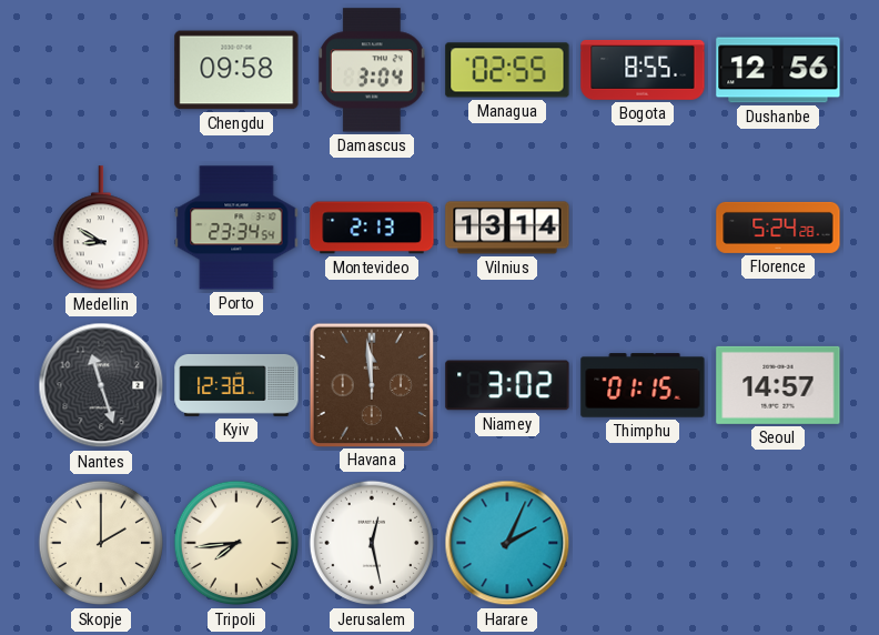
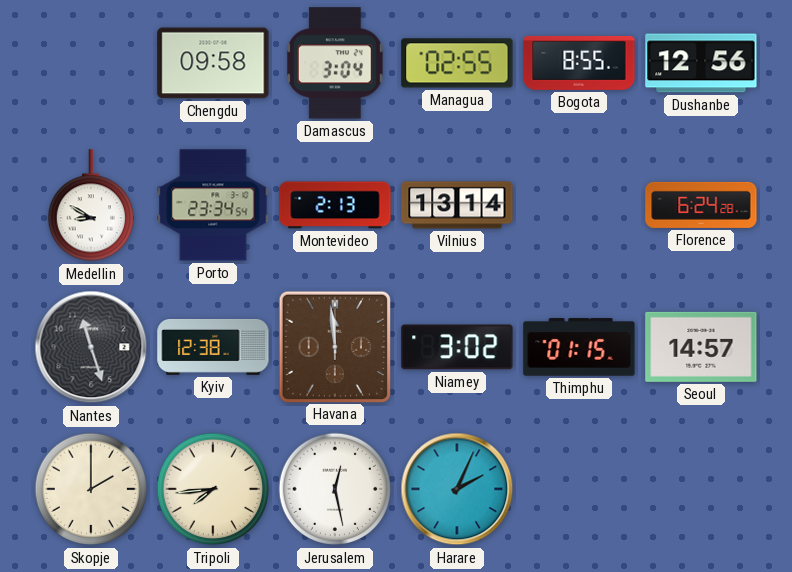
Florence: 5:24 -> 6:24 (701, 205)
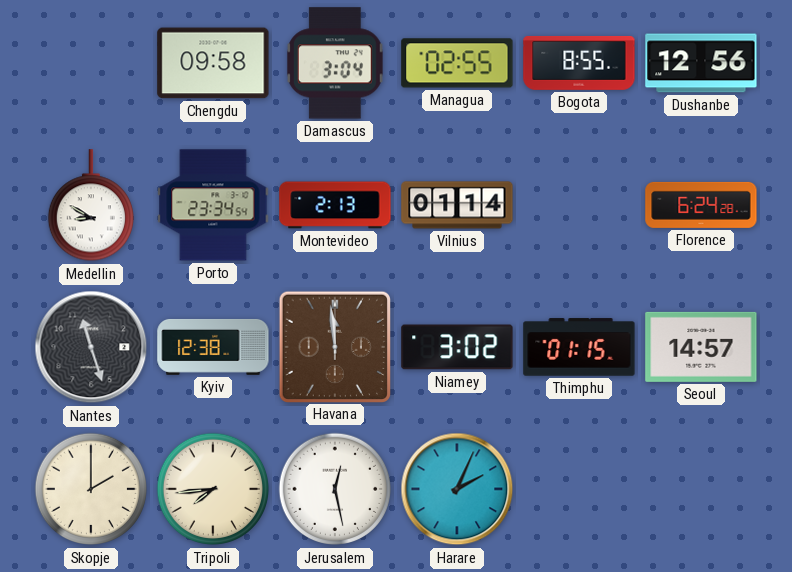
Vilnius: 13:14 -> 01:14 (457, 205)
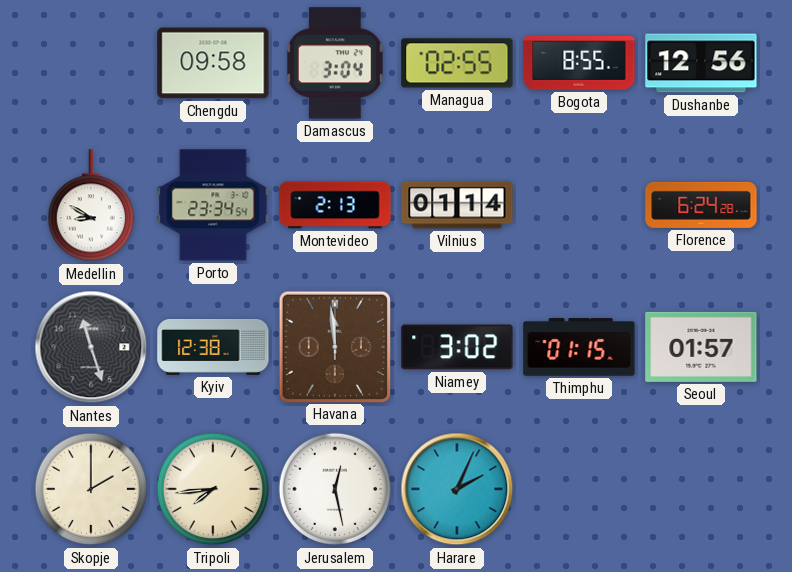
Seoul: 14:57 -> 01:57 (701, 347)
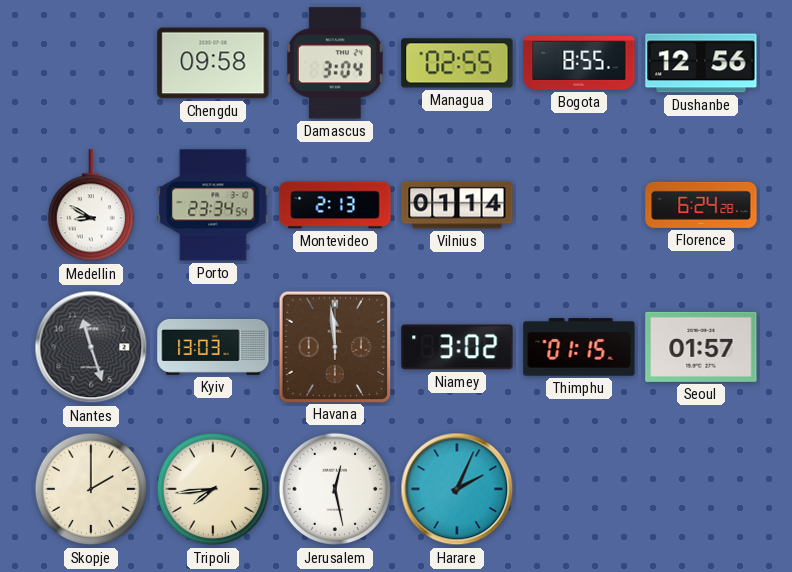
Kyiv: 12:38 -> 13:03 (213, 347)
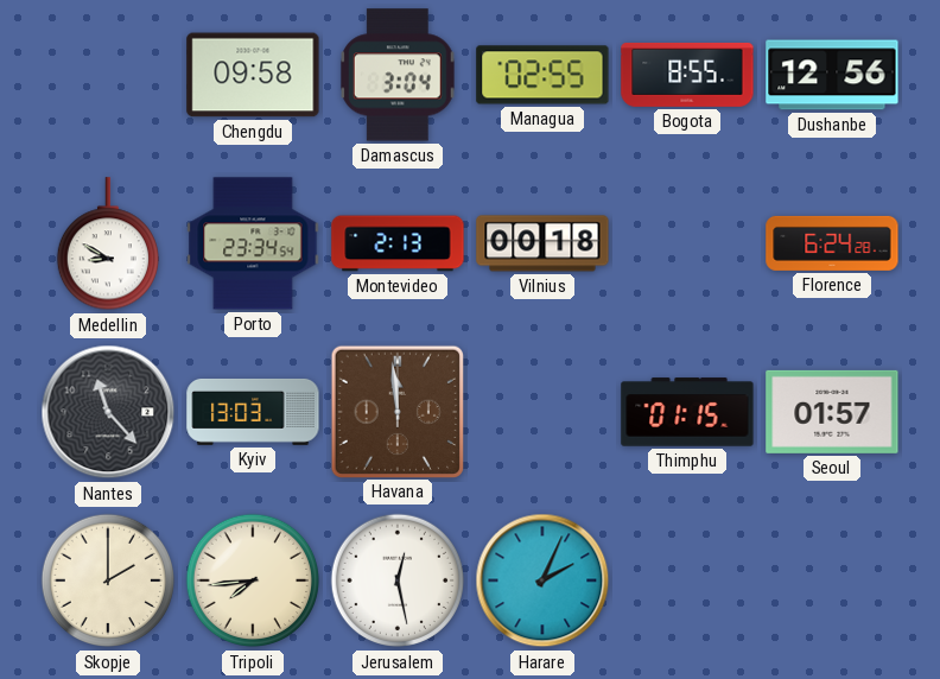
Vilnius: 01:14 -> 00:18 (542, 243)
Nantes: 11:27 -> 11:23 (108, 412)
Niamey: 3:02 -> none (457, 347)
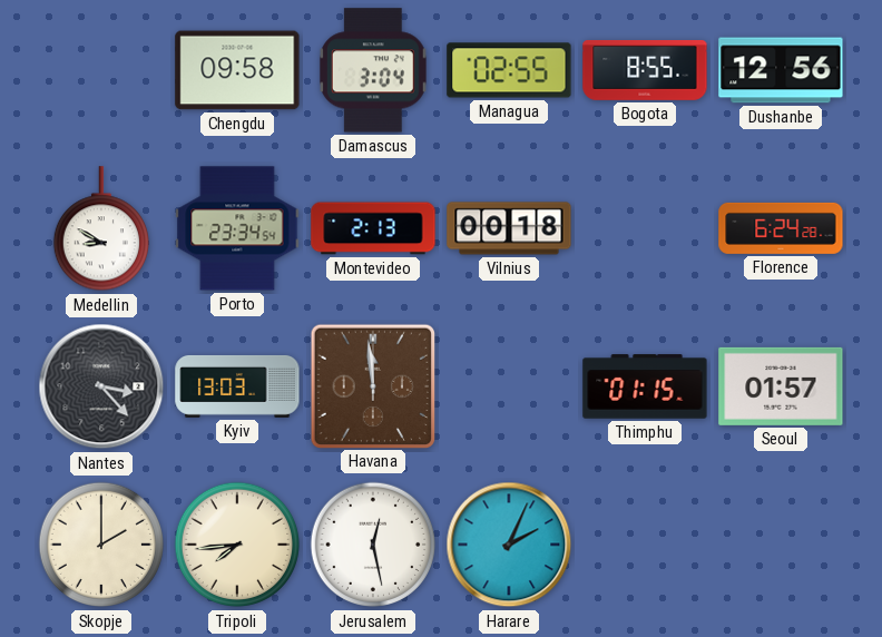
Nantes: 11:23 -> 3:23 (101, 386)
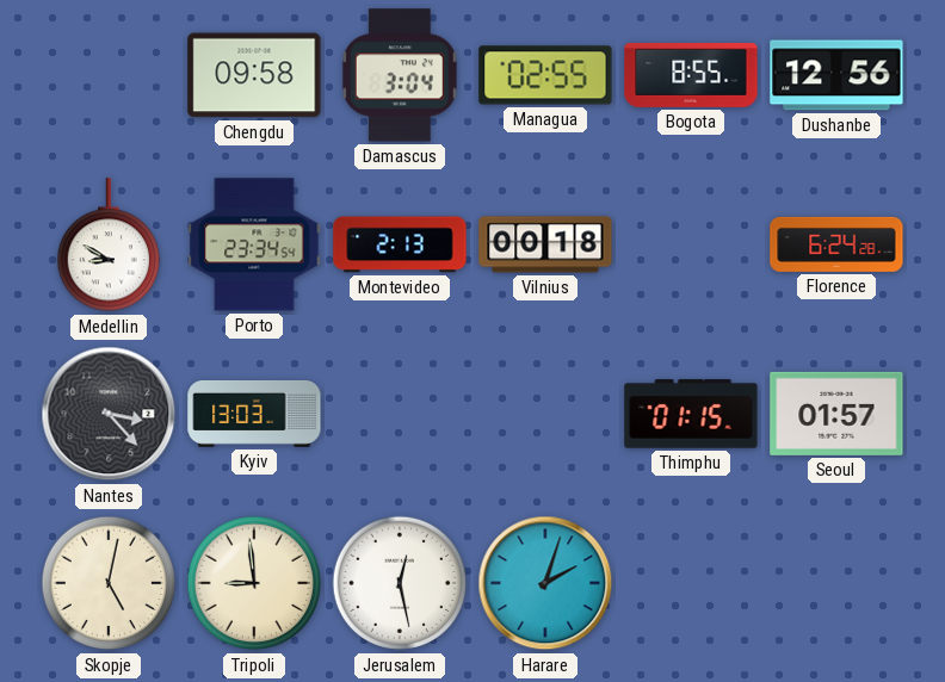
Havana: 11:59 -> none (372, 385)
Skopje: 2:00 -> 5:02 (109, 583)
Tripoli: 7:44 -> 8:59 (254, 583)
Harare: 2:04 -> 2:03 (545, 583)
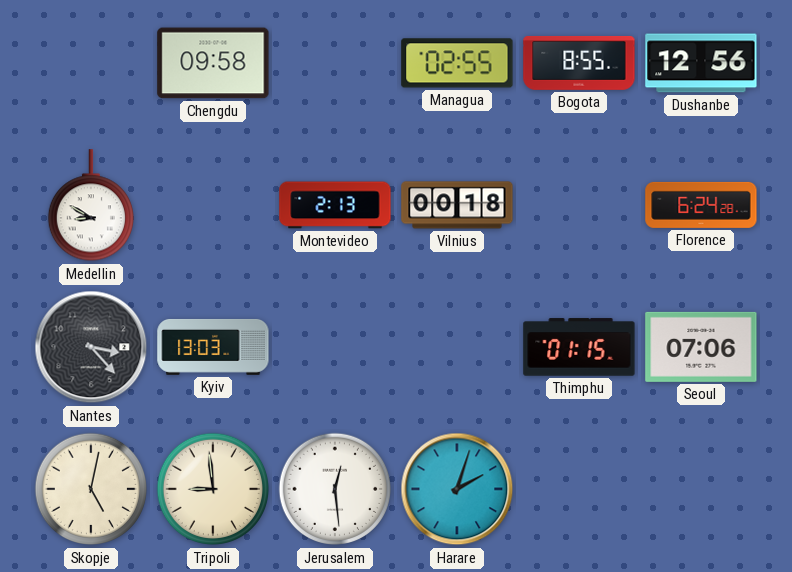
Damascus: 3:04 -> none (400, 75)
Porto: 23:34 -> none (254, 244)
Seoul: 01:57 -> 07:06 (701, 347)
Jerusalem: 12:28 -> 12:29 (335, 489)
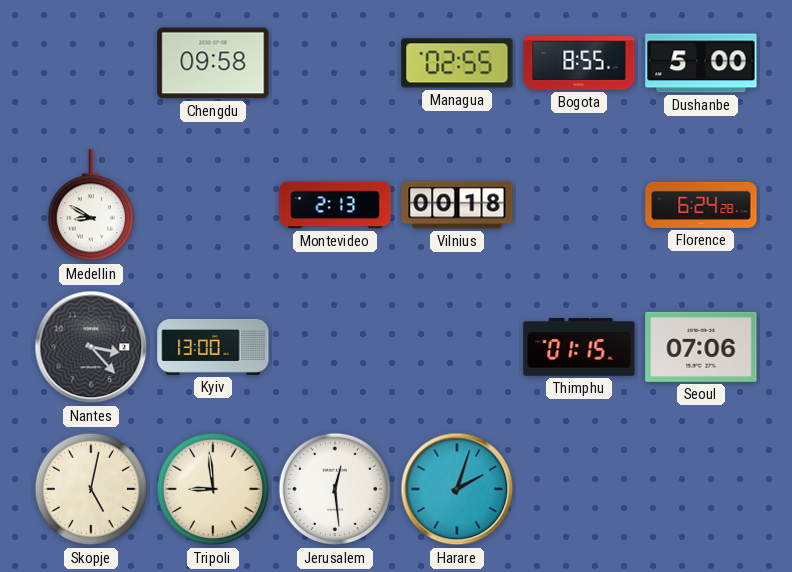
Dushanbe: 12:56 -> 5:00 (701, 63)
Kyiv: 13:03 -> 13:00 (213, 347)
